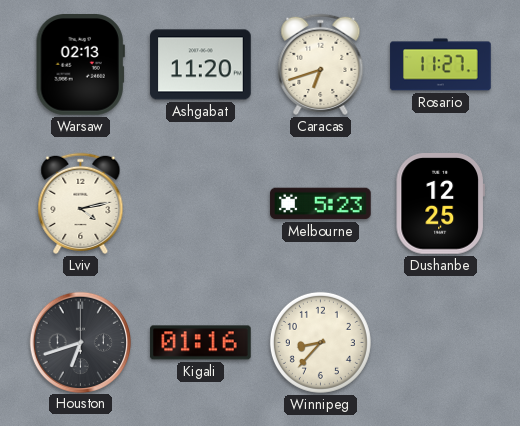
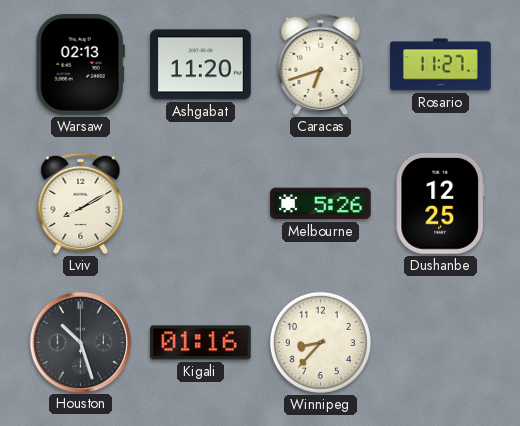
Lviv: 4:13 -> 8:10 (81, 203)
Melbourne: 5:23 -> 5:26 (321, 204)
Houston: 6:42 -> 10:27 (80, 342)
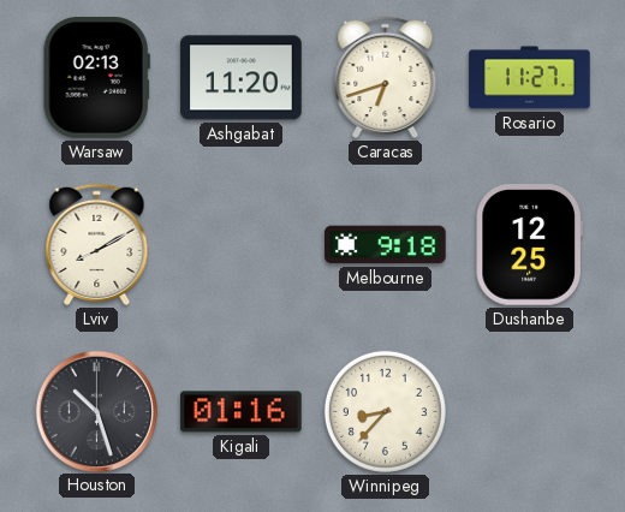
Melbourne: 5:26 -> 9:18 (386, 245)
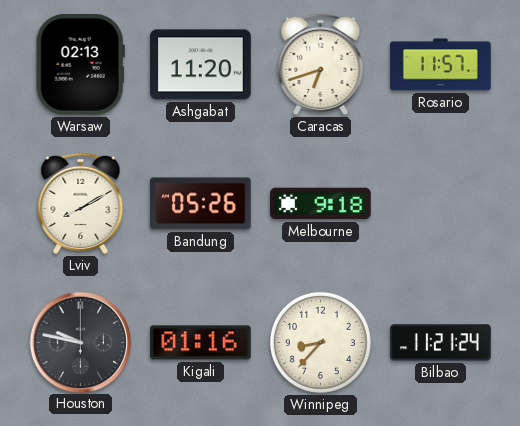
Rosario: 11:27 -> 11:57 (441, 65)
Bandung: none -> 05:26 (201, 204)
Dushanbe: 12:25 -> none (529, 245)
Houston: 10:27 -> 9:47 (80, 342)
Bilbao: none -> 11:21 (441, 343)
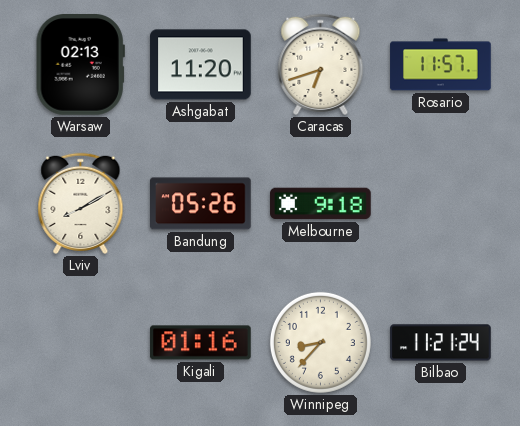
Houston: 9:47 -> none (80, 342)
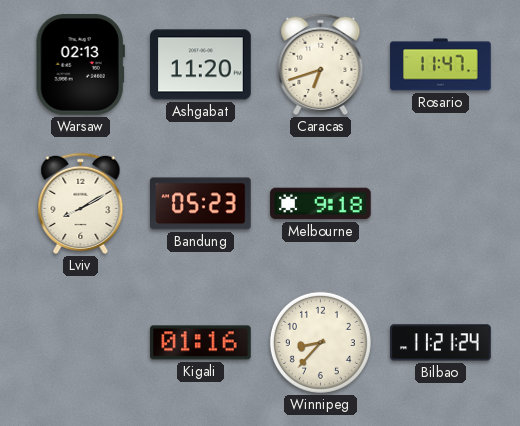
Rosario: 11:57 -> 11:47 (441, 65)
Bandung: 05:26 -> 05:23 (201, 204)
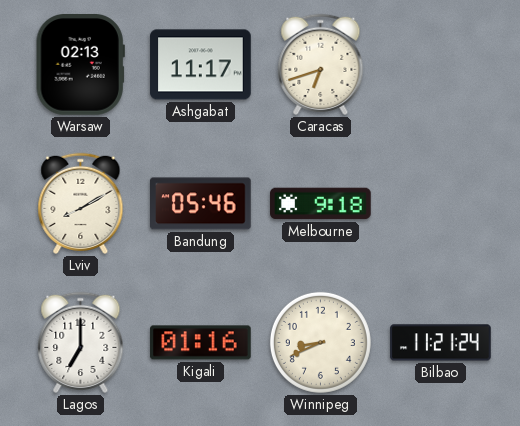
Ashgabat: 11:20 -> 11:17 (201, 65)
Rosario: 11:47 -> none (441, 65)
Bandung: 05:23 -> 05:46 (201, 204)
Lagos: none -> 7:00 (81, 342)
Winnipeg: 8:37 -> 8:41 (320, 342)
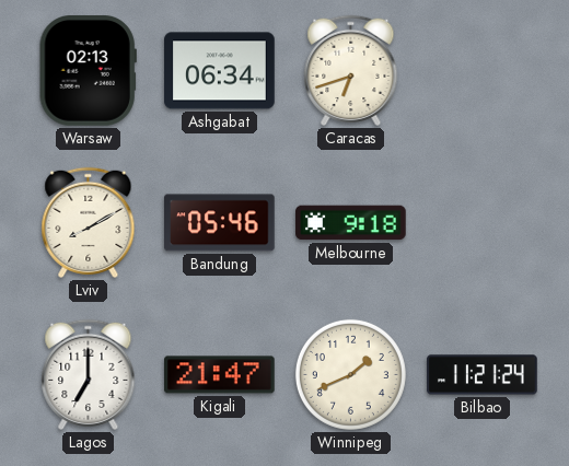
Ashgabat: 11:17 -> 06:34 (220, 71)
Kigali: 01:16 -> 21:47 (220, 375)
Winnipeg: 8:41 -> 1:41 (350, 374)
